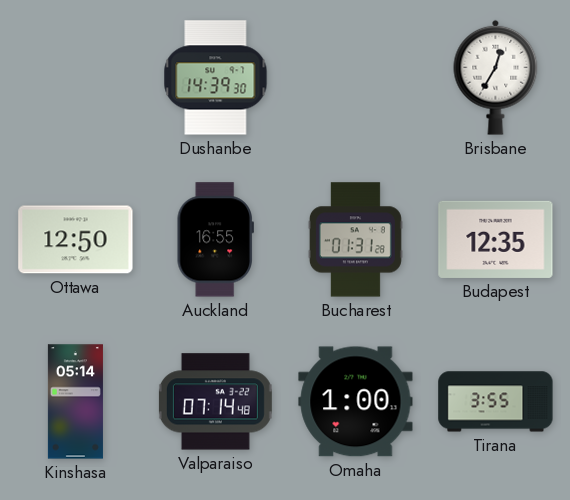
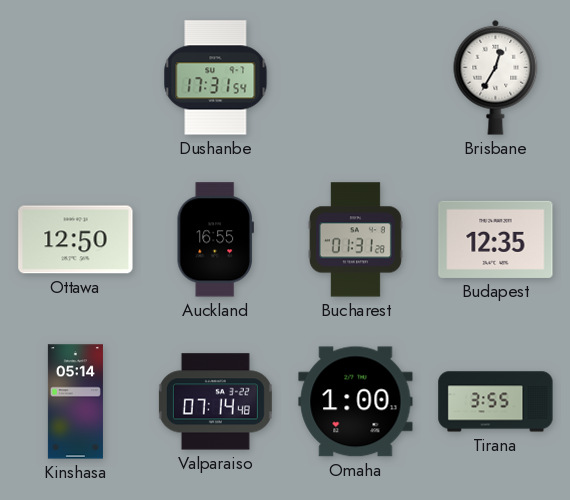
Dushanbe: 14:39 -> 17:31 (216, 78)
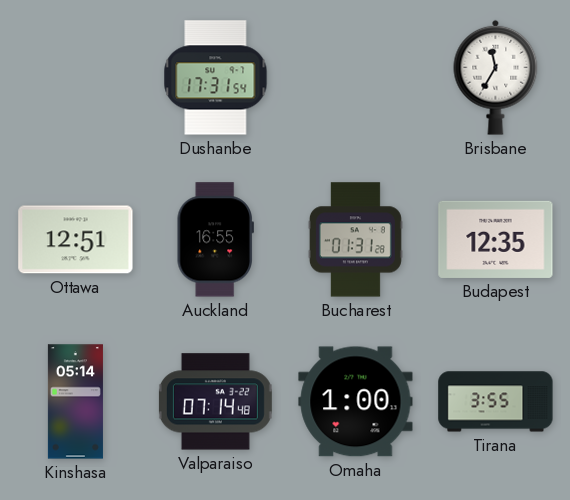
Brisbane: 12:35 -> 11:35 (496, 77)
Ottawa: 12:50 -> 12:51 (76, 240)
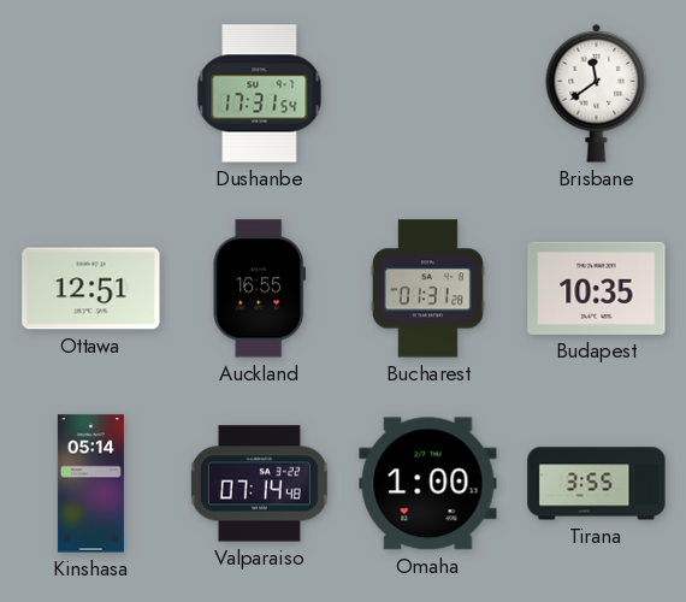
Brisbane: 11:35 -> 11:39 (597, 93)
Budapest: 12:35 -> 10:35 (597, 288)
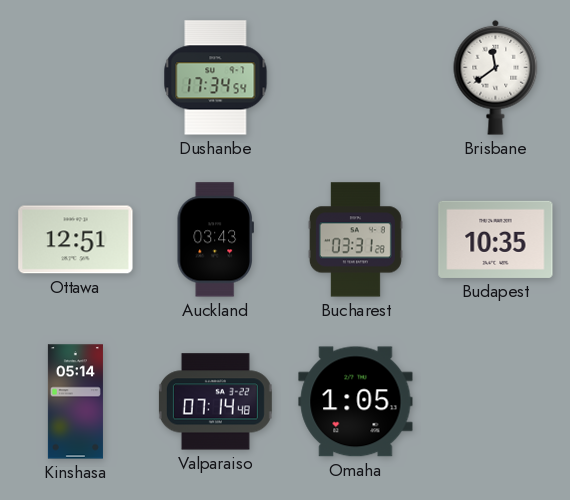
Dushanbe: 17:31 -> 17:34 (216, 78)
Auckland: 16:55 -> 03:43 (215, 240)
Bucharest: 01:31 -> 03:31 (355, 240)
Omaha: 1:00 -> 1:05 (356, 402)
Tirana: 3:55 -> none (597, 484)
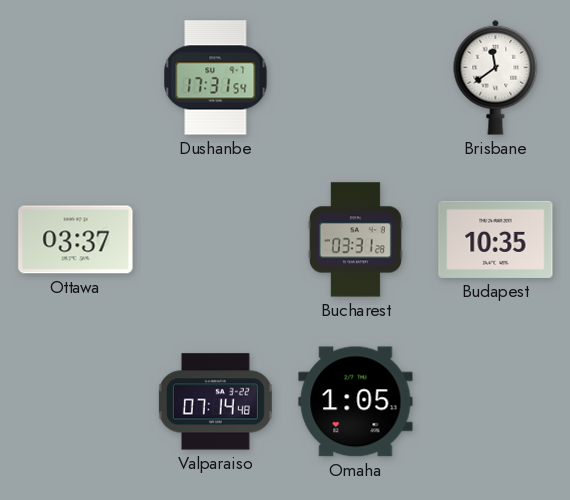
Dushanbe: 17:34 -> 17:31 (216, 78)
Ottawa: 12:51 -> 03:37 (76, 240)
Auckland: 03:43 -> none (215, 240)
Kinshasa: 05:14 -> none (75, 402)
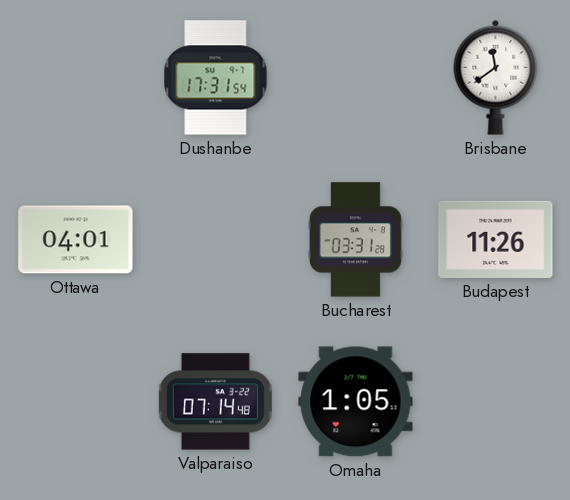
Ottawa: 03:37 -> 04:01 (76, 240)
Budapest: 10:35 -> 11:26 (496, 239)
